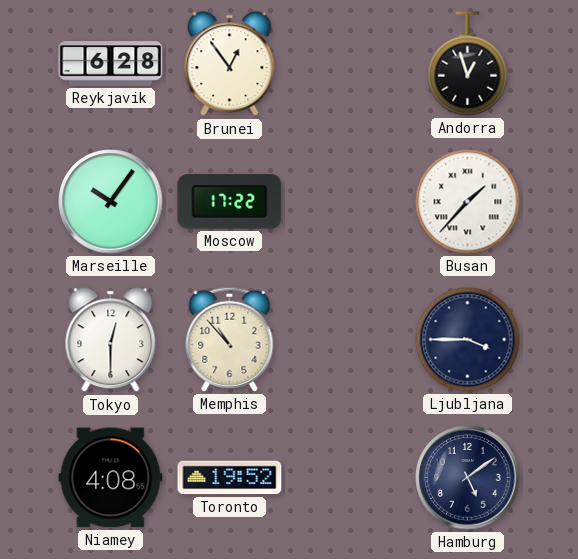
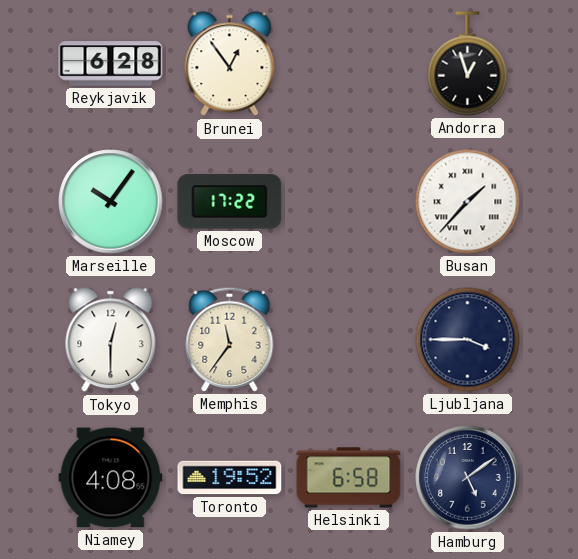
Memphis: 10:53 -> 11:36 (230, 339)
Helsinki: none -> 6:58 (349, 478)
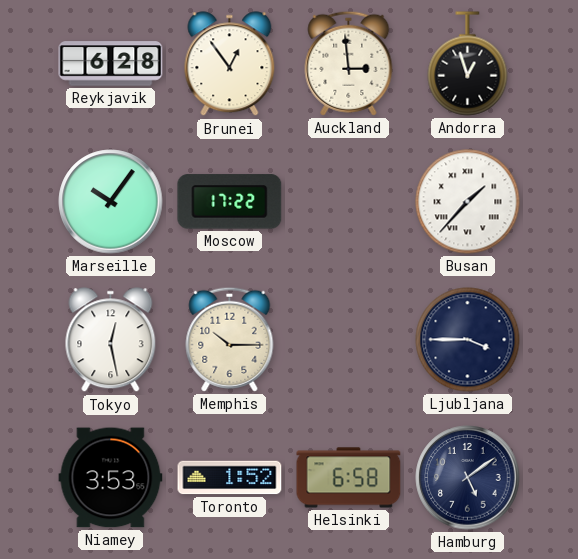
Auckland: none -> 2:59 (349, 63)
Tokyo: 12:30 -> 12:28 (111, 340)
Memphis: 11:36 -> 10:15 (230, 339)
Niamey: 4:08 -> 3:53 (111, 478)
Toronto: 19:52 -> 1:52 (230, 478)
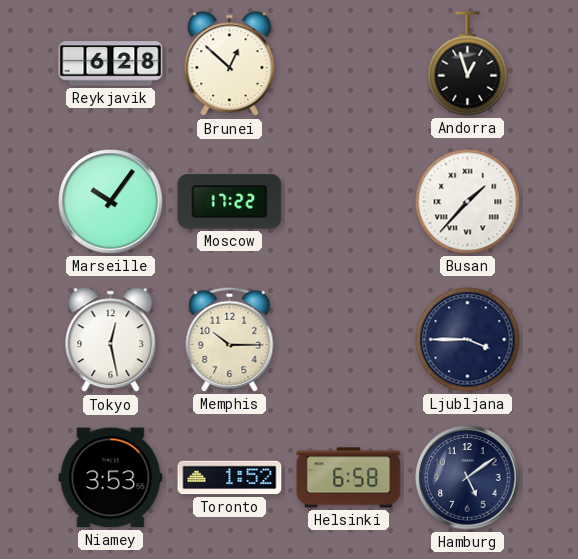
Brunei: 12:54 -> 12:52 (230, 64)
Auckland: 2:59 -> none (349, 63)
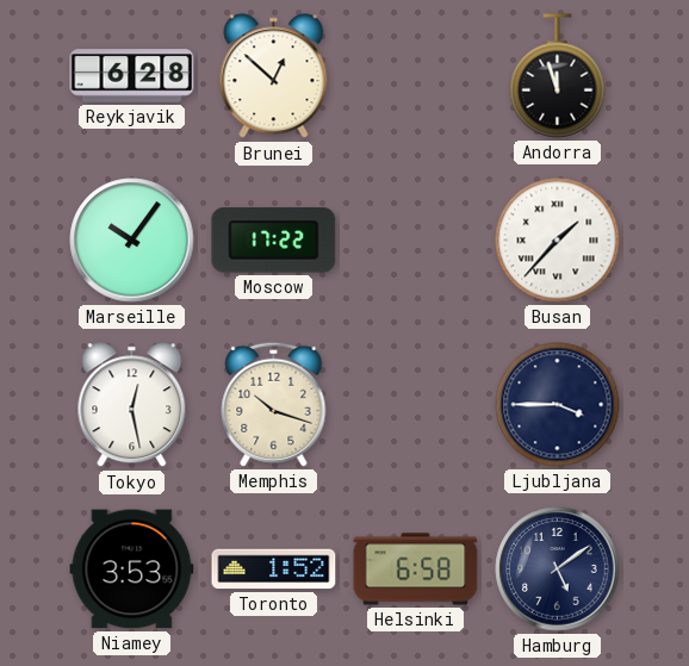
Andorra: 12:57 -> 11:57 (558, 76)
Memphis: 10:15 -> 10:18 (274, 404)
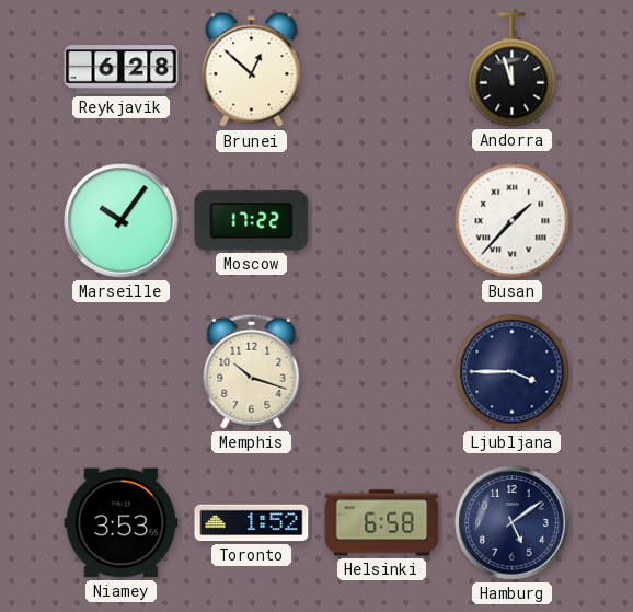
Tokyo: 12:28 -> none (132, 405)
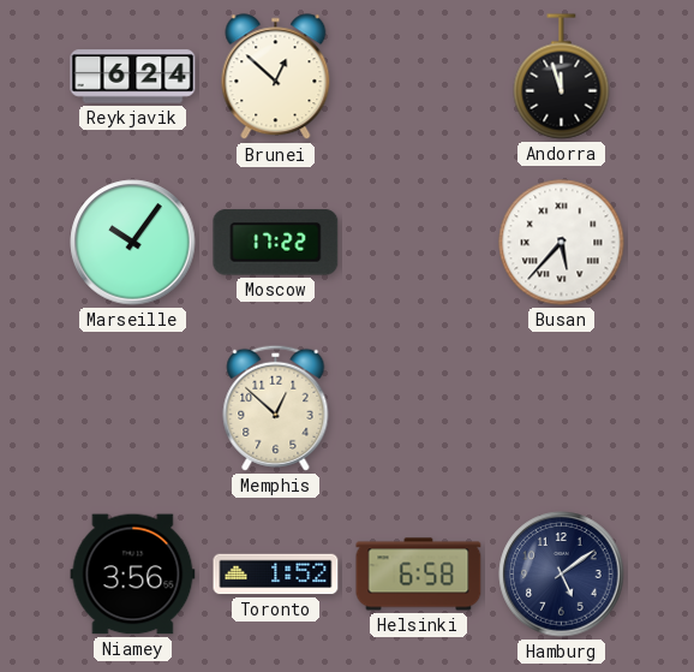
Reykjavik: 6:28 -> 6:24 (133, 77)
Busan: 1:37 -> 5:37 (562, 243)
Memphis: 10:18 -> 12:52 (276, 408)
Ljubljana: 3:45 -> none (513, 372)
Niamey: 3:53 -> 3:56 (133, 575)
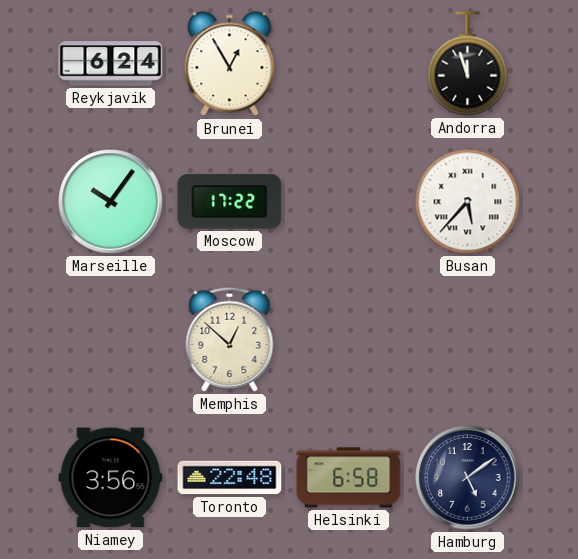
Brunei: 12:52 -> 12:55 (230, 64)
Toronto: 1:52 -> 22:48 (230, 478)
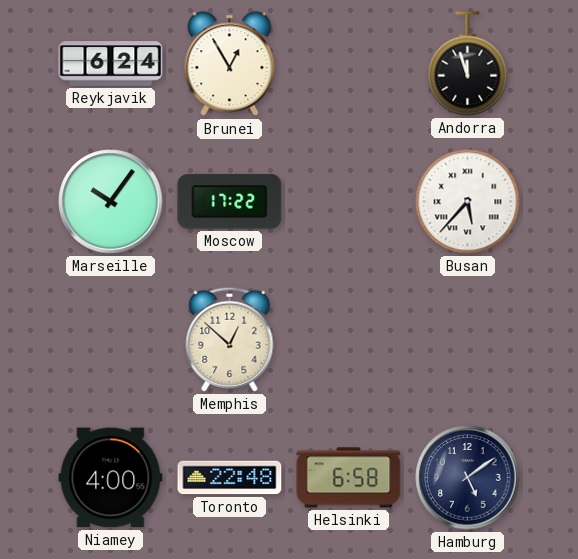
Niamey: 3:56 -> 4:00 (111, 478)
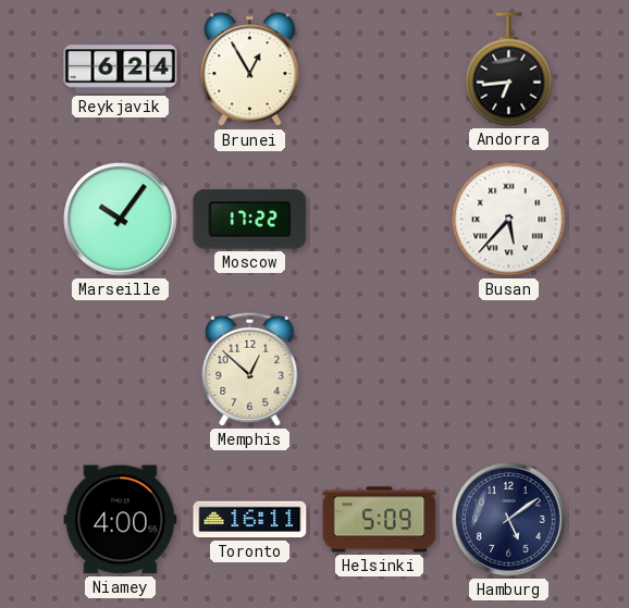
Andorra: 11:57 -> 6:44 (509, 70)
Toronto: 22:48 -> 16:11 (250, 520)
Helsinki: 6:58 -> 5:09 (380, 520)
